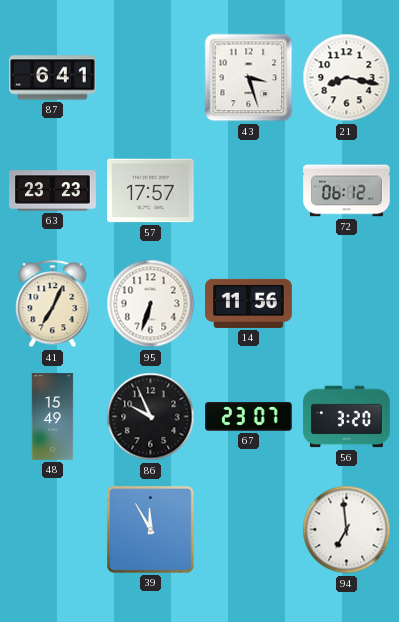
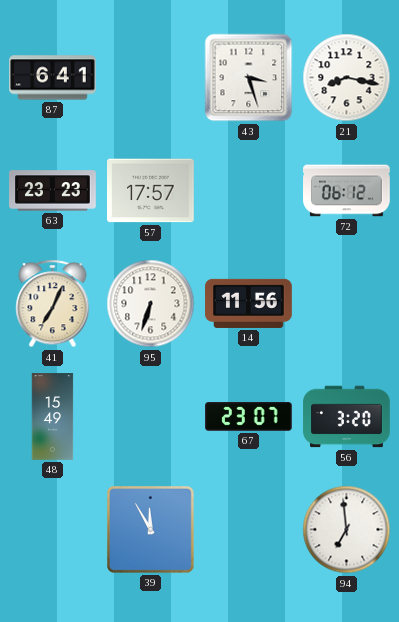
86: 9:56 -> none (151, 417)
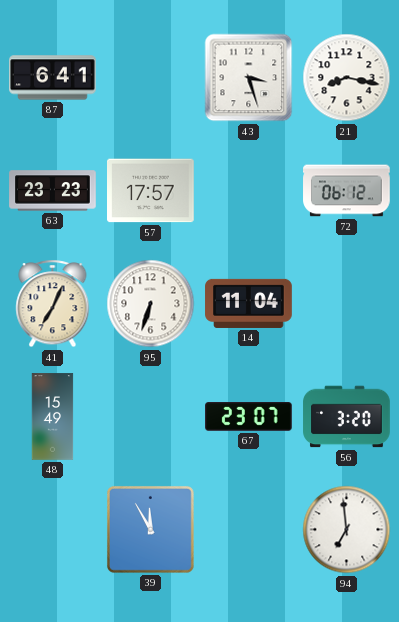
14: 11:56 -> 11:04 (249, 303)
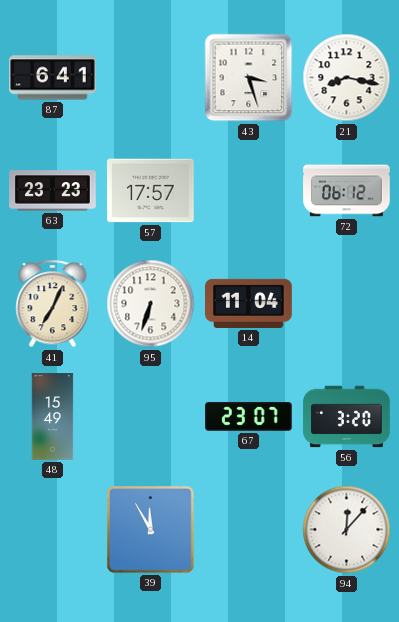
94: 6:59 -> 12:07 (347, 530)
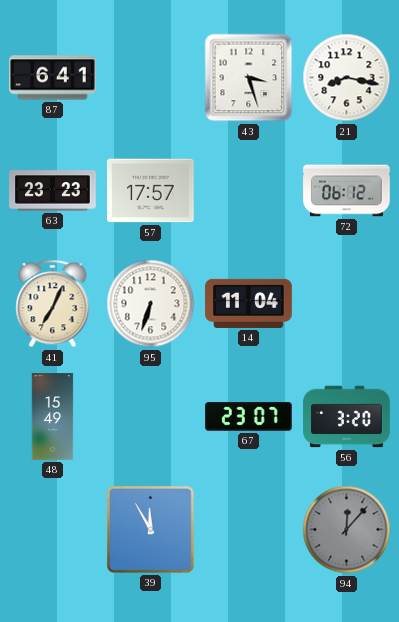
94 dial: white -> grey (347, 530)
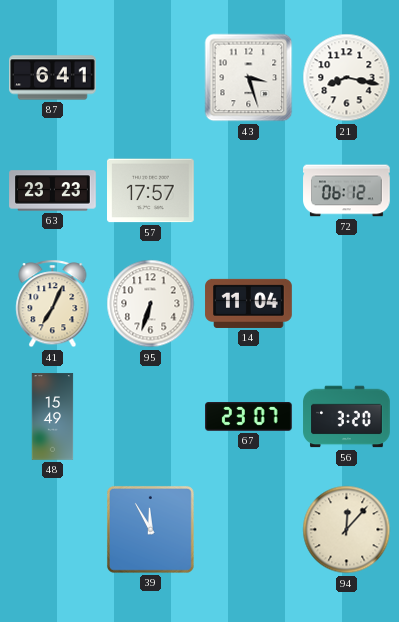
94 dial: grey -> cream (347, 530)
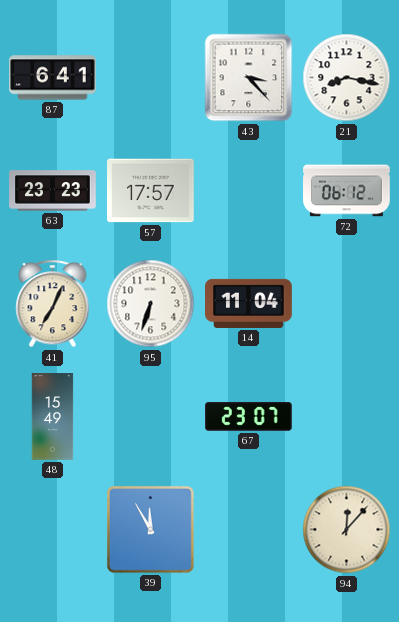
43: 3:27 -> 3:23 (249, 78)
56: 3:20 -> none (347, 417)
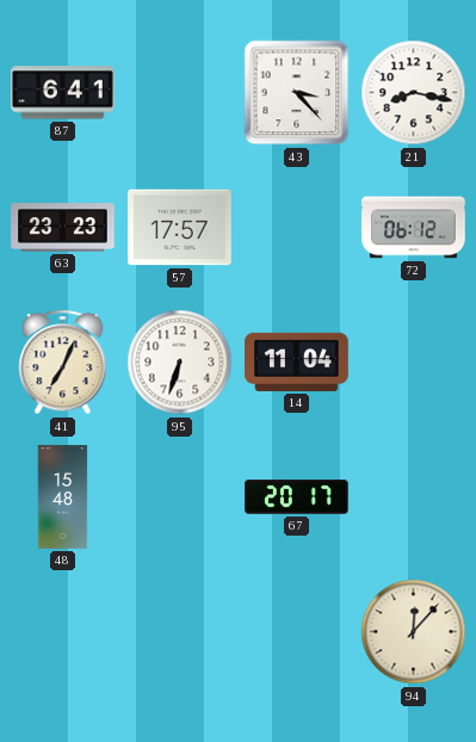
48: 15:49 -> 15:48 (63, 497)
67: 23:07 -> 20:17 (297, 497)
39: 11:55 -> none (150, 529)
